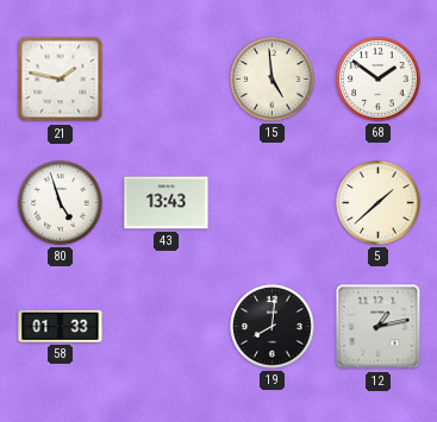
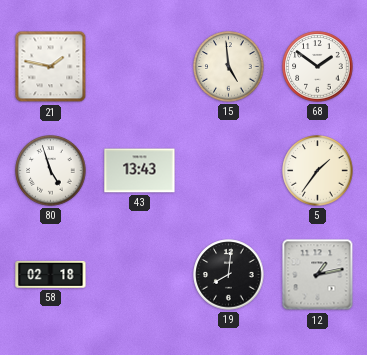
5: 1:38 -> 1:36 (318, 171)
58: 01:33 -> 02:18 (51, 274)
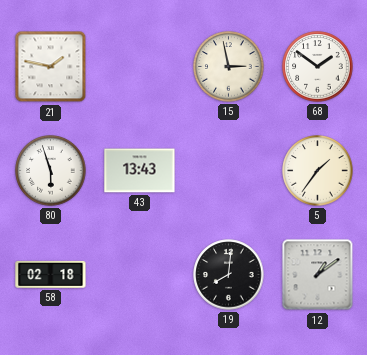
15: 4:59 -> 2:58 (229, 67)
80: 4:57 -> 5:57 (51, 171)
12: 1:13 -> 1:09 (318, 275)
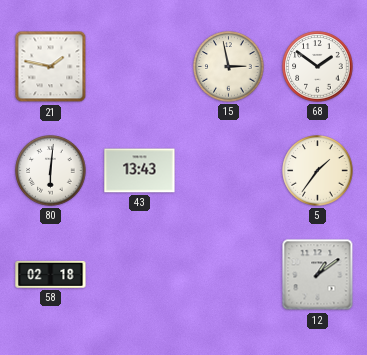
80: 5:57 -> 6:01 (51, 171)
19: 8:01 -> none (229, 275)
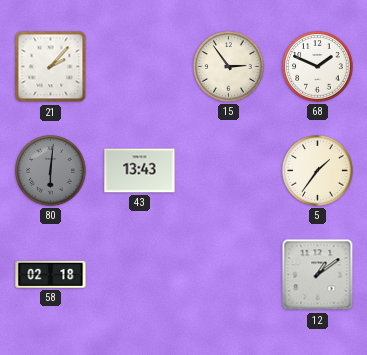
21: 1:47 -> 2:07 (51, 67)
15: 2:58 -> 2:54 (229, 67)
68: 1:51 -> 1:49 (318, 67)
80 dial: white -> grey (51, 171)
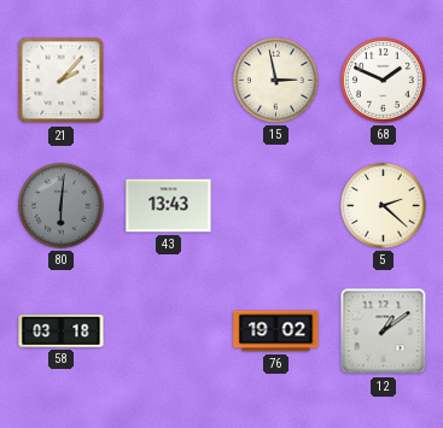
15: 2:54 -> 2:58 (276, 81)
5: 1:36 -> 2:22 (384, 206)
58: 02:18 -> 03:18 (62, 330)
76: none -> 19:02 (276, 332)
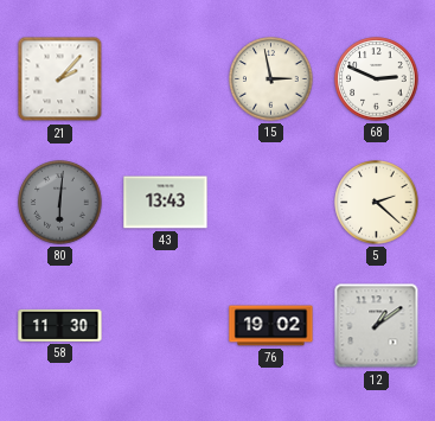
68: 1:49 -> 2:49 (377, 79)
58: 03:18 -> 11:30 (60, 325)
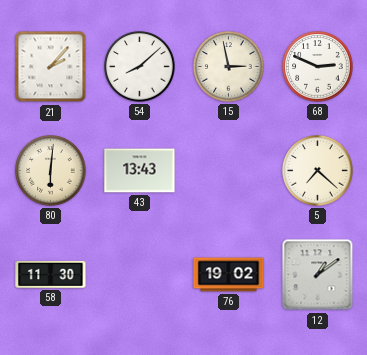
54: none -> 8:08 (140, 67)
80 dial: grey -> cream (51, 171)
5: 2:22 -> 7:22 (318, 171)
